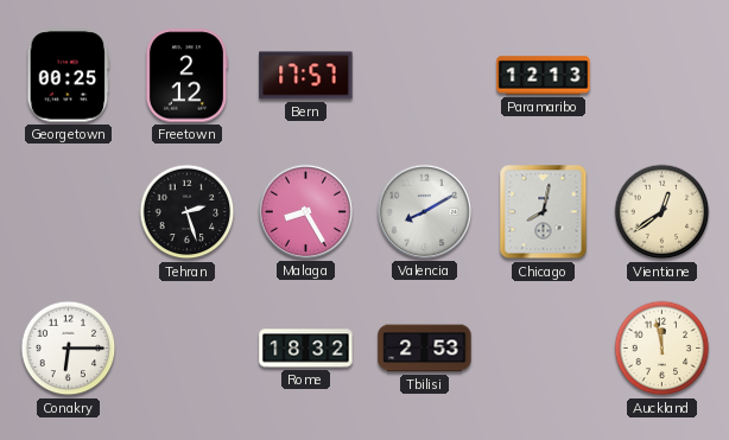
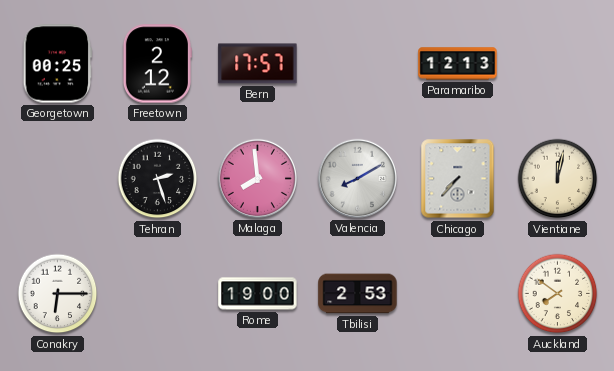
Malaga: 8:25 -> 7:59 (257, 178)
Chicago: 8:02 -> 7:37 (458, 179)
Vientiane: 12:39 -> 12:02 (558, 179)
Rome: 18:32 -> 19:00 (258, 294)
Auckland: 11:58 -> 7:51 (558, 294)
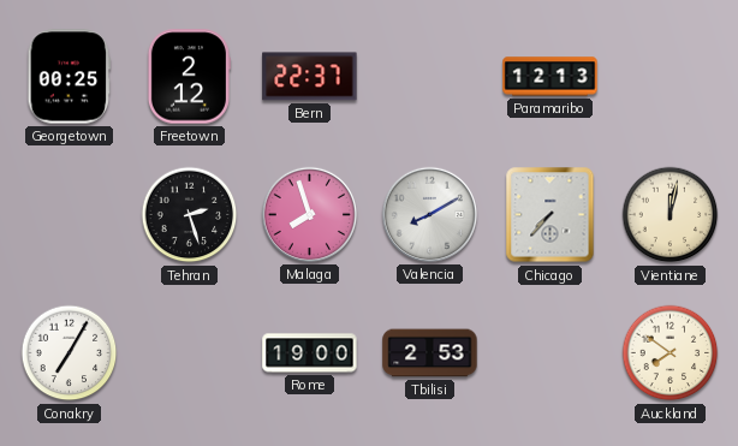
Bern: 17:57 -> 22:37 (310, 77)
Malaga: 7:59 -> 7:57 (309, 214)
Conakry: 6:15 -> 7:05 (70, 353)
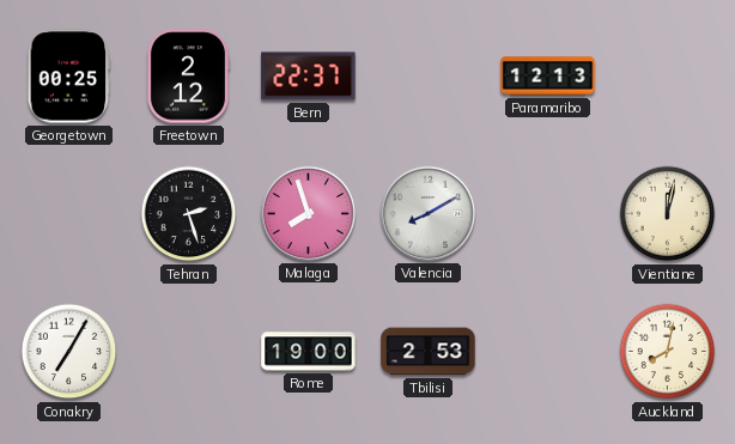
Chicago: 7:37 -> none (550, 215)
Auckland: 7:51 -> 8:02 (668, 352)
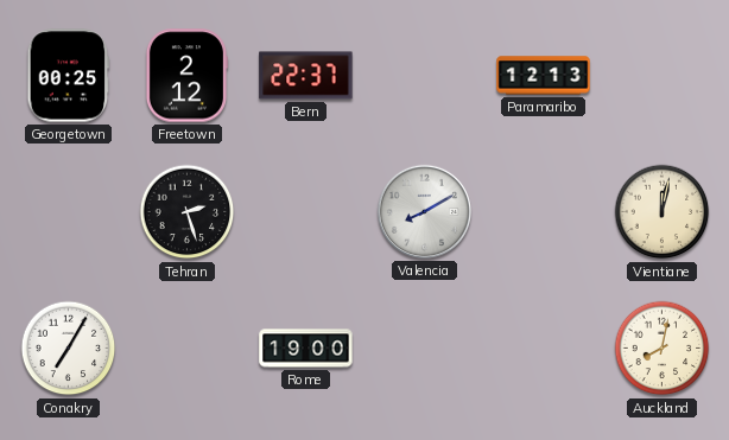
Malaga: 7:57 -> none (308, 213)
Tbilisi: 2:53 -> none (429, 352)
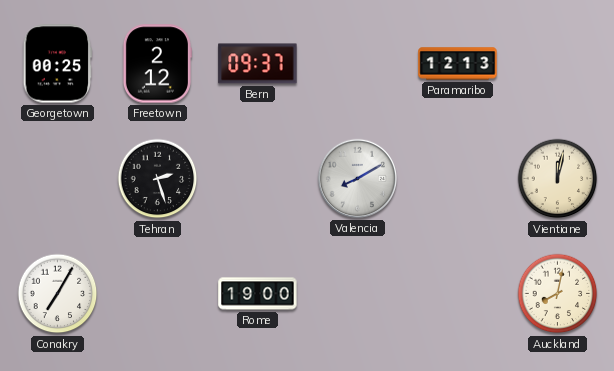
Bern: 22:37 -> 09:37 (258, 64)
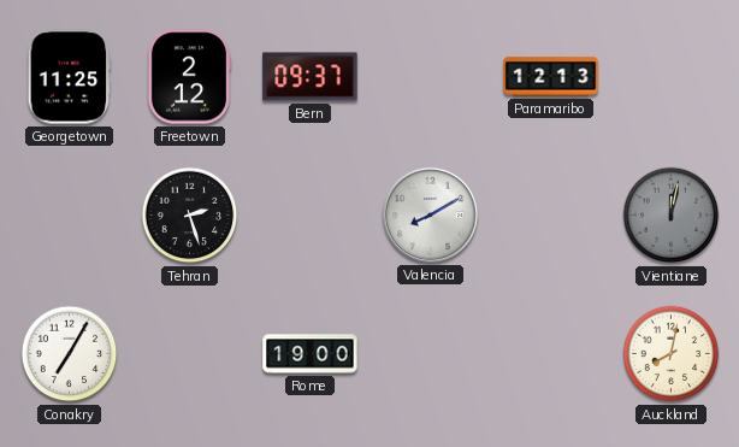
Georgetown: 00:25 -> 11:25 (70, 77)
Vientiane dial: cream -> grey (672, 216)
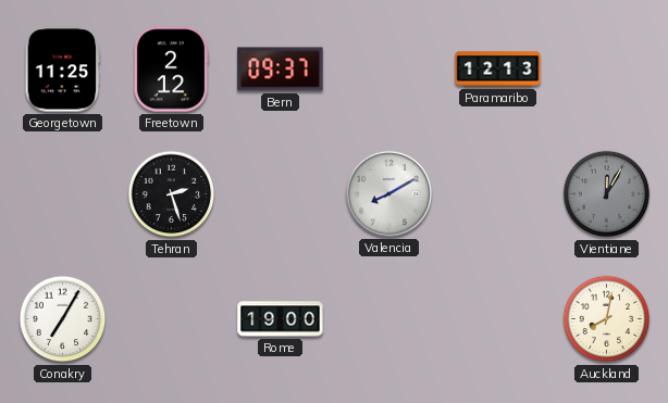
Vientiane: 12:02 -> 12:05 (607, 194)
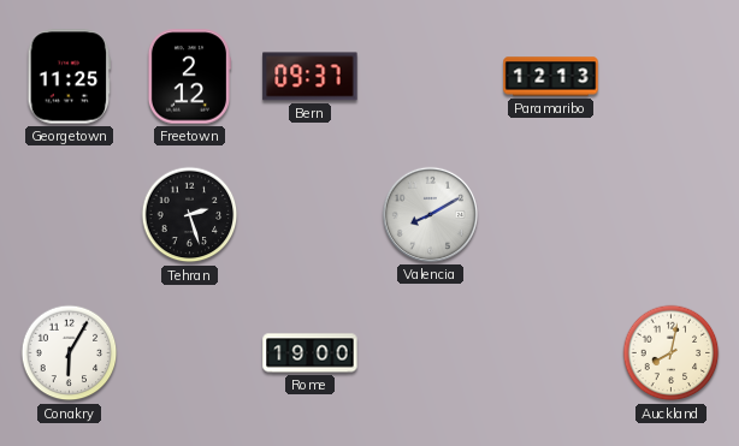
Vientiane: 12:05 -> none (607, 194)
Conakry: 7:05 -> 6:05 (70, 353)
